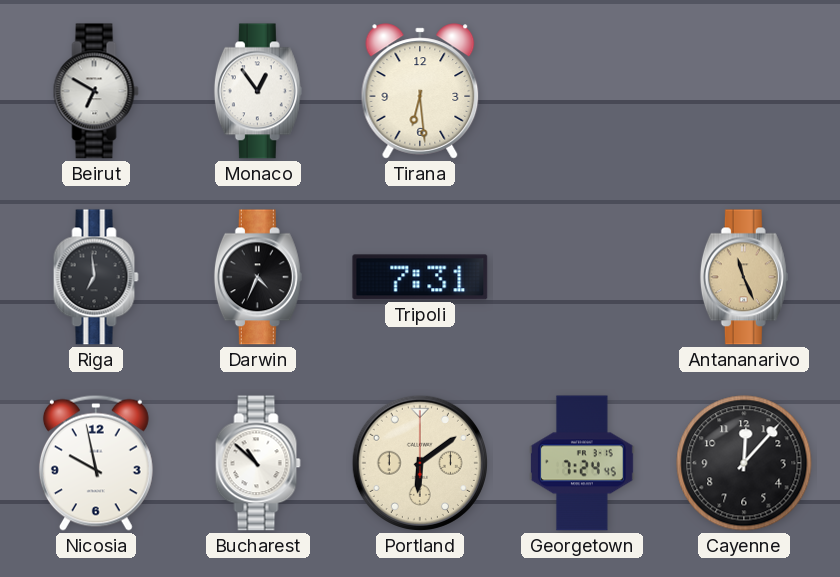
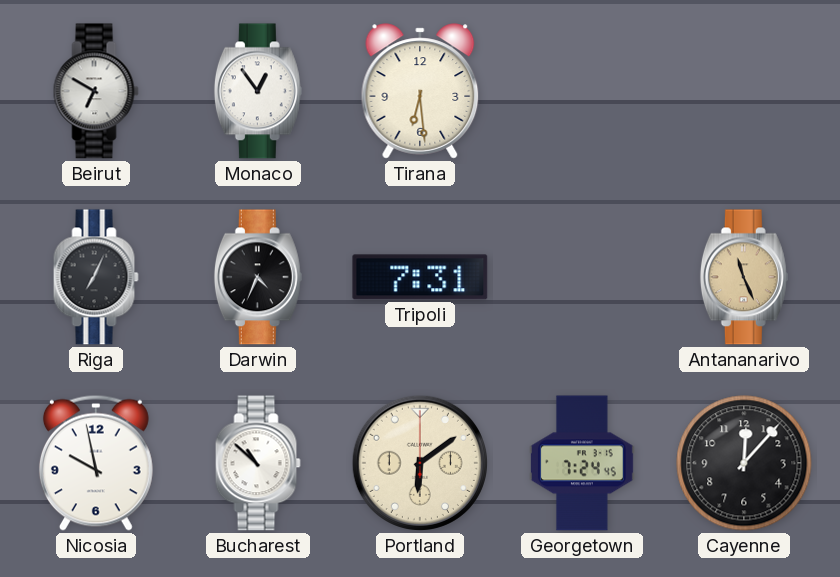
Riga: 6:59 -> 7:04 (96, 277)
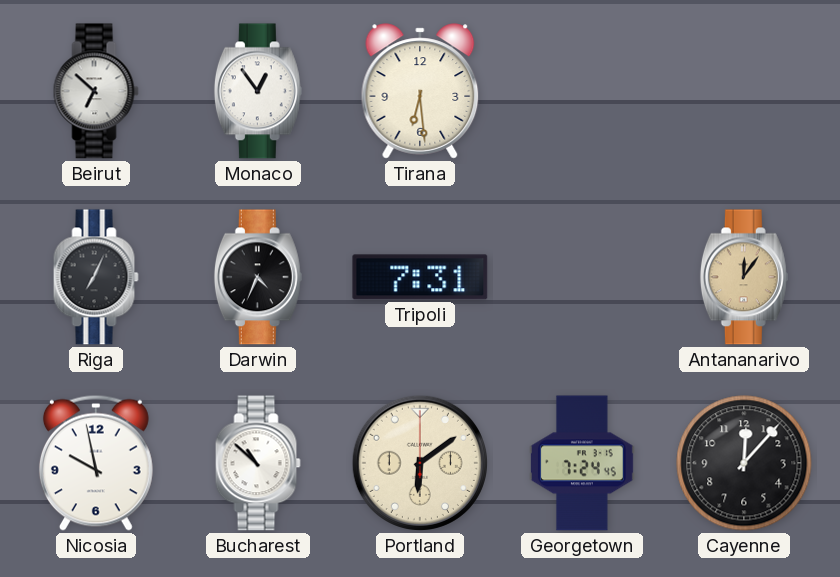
Beirut: 6:50 -> 6:52 (96, 91)
Antananarivo: 11:26 -> 12:06 (744, 277)
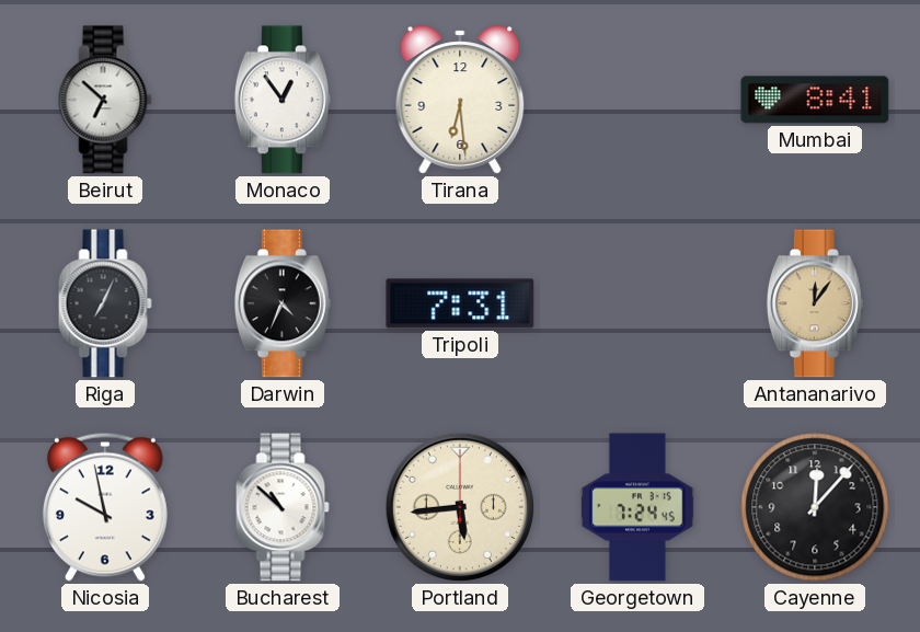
Mumbai: none -> 8:41 (815, 100)
Portland: 6:09 -> 5:44 (460, 507)
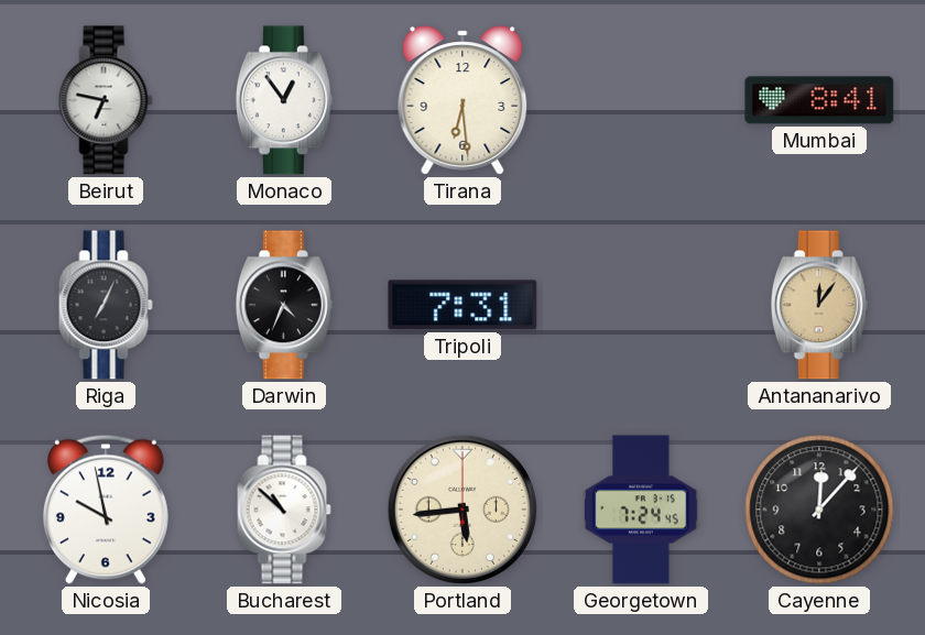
Beirut: 6:52 -> 6:47 (106, 100)
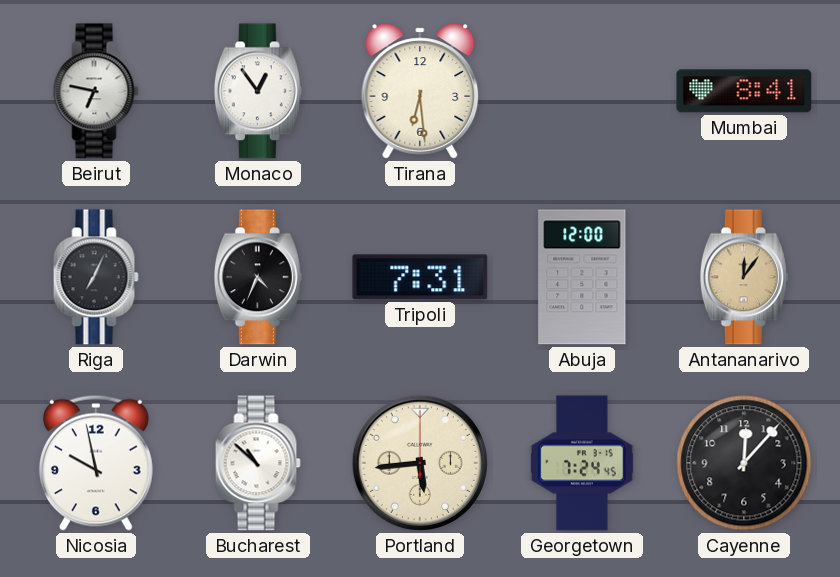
Abuja: none -> 12:00 (582, 277)
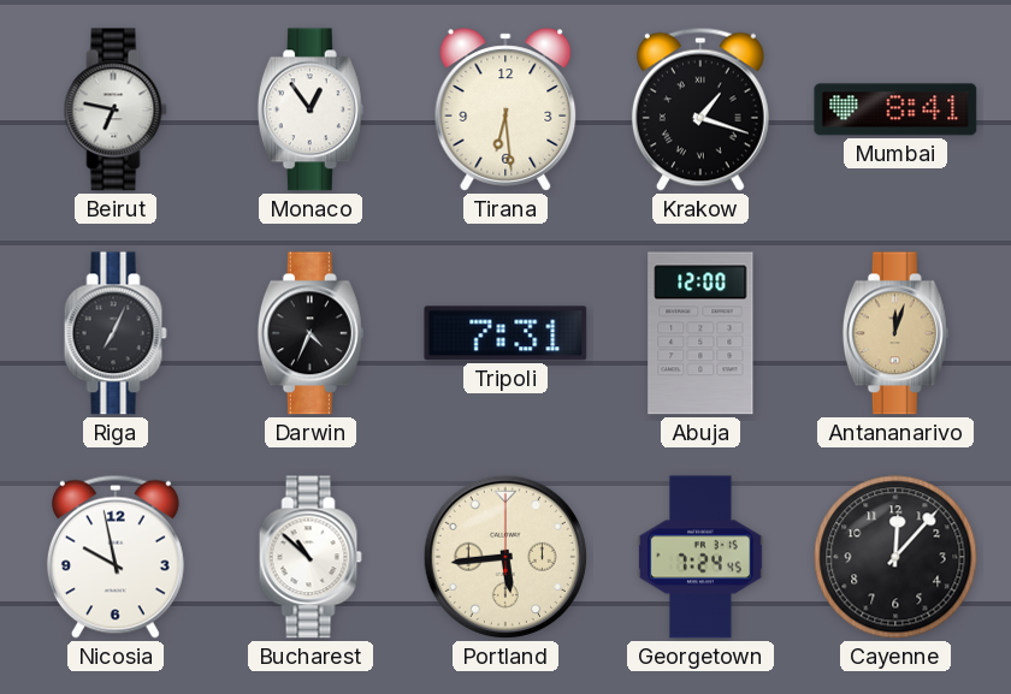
Krakow: none -> 1:18 (700, 109)
Antananarivo: 12:06 -> 12:03 (895, 333)
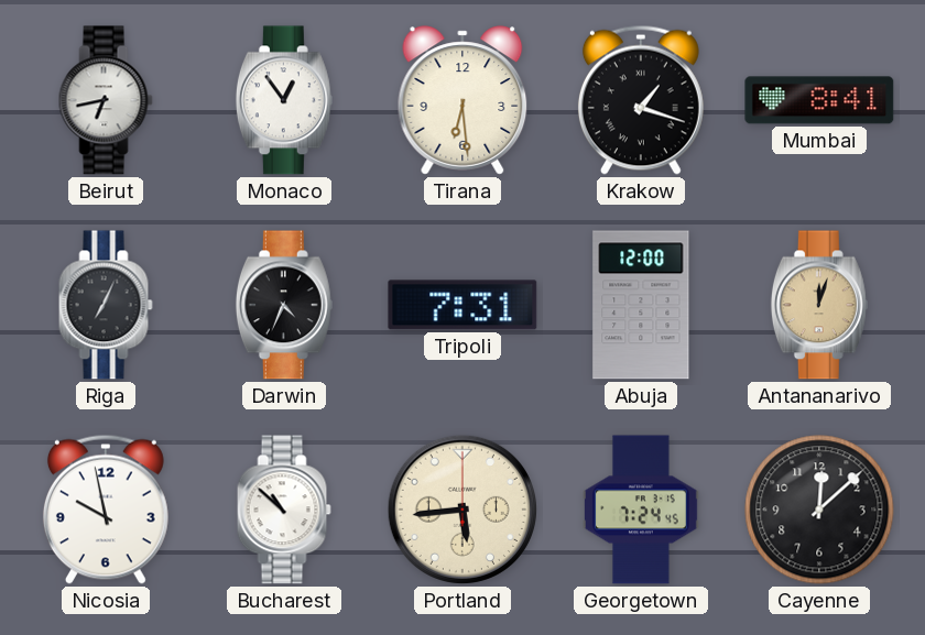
Beirut: 6:47 -> 6:43 (106, 100)
Cayenne: 12:07 -> 12:08 (819, 510)
